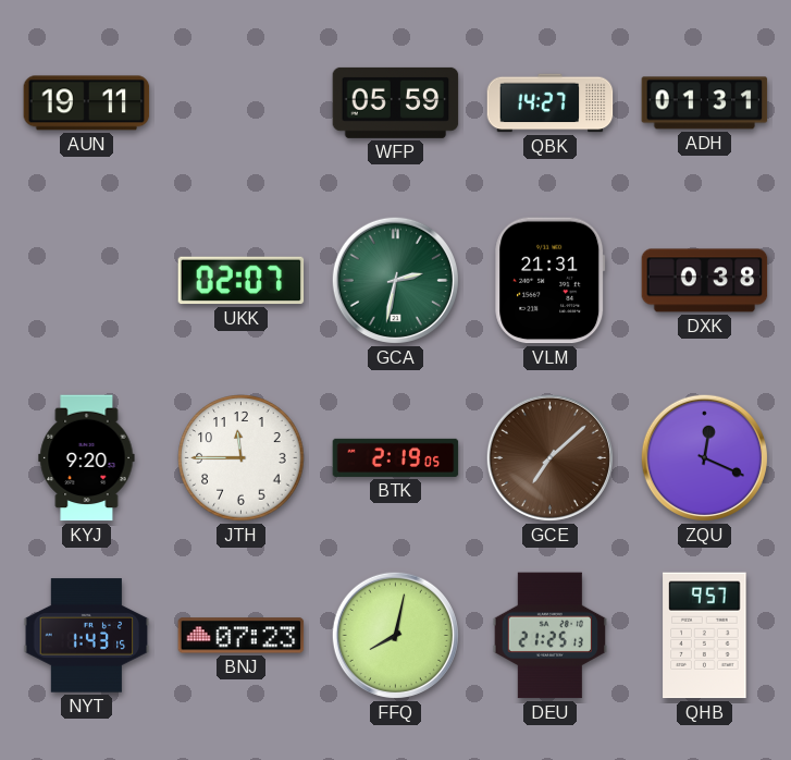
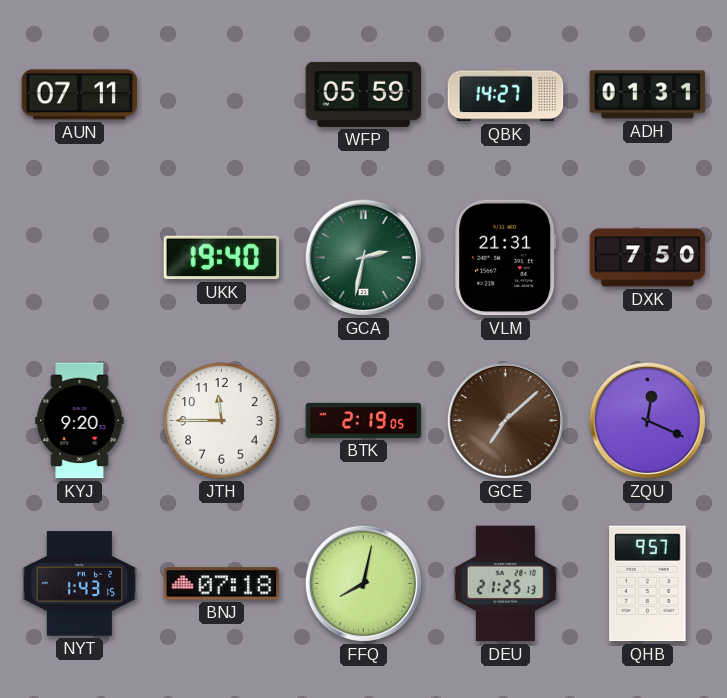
AUN: 19:11 -> 07:11 (80, 95)
UKK: 02:07 -> 19:40 (222, 258)
DXK: 0:38 -> 7:50 (648, 258)
BNJ: 07:23 -> 07:18 (222, 584)
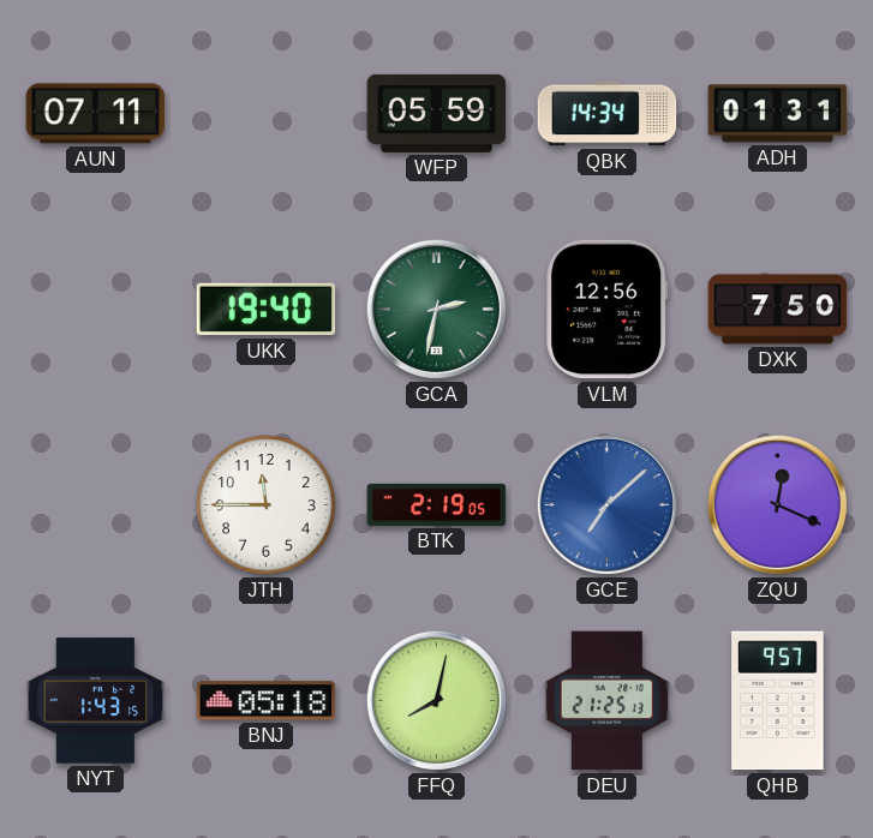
QBK: 14:27 -> 14:34 (608, 114)
VLM: 21:31 -> 12:56 (608, 310)
KYJ: 9:20 -> none (80, 421)
GCE dial: brown -> blue (606, 504)
BNJ: 07:18 -> 05:18 (267, 701)
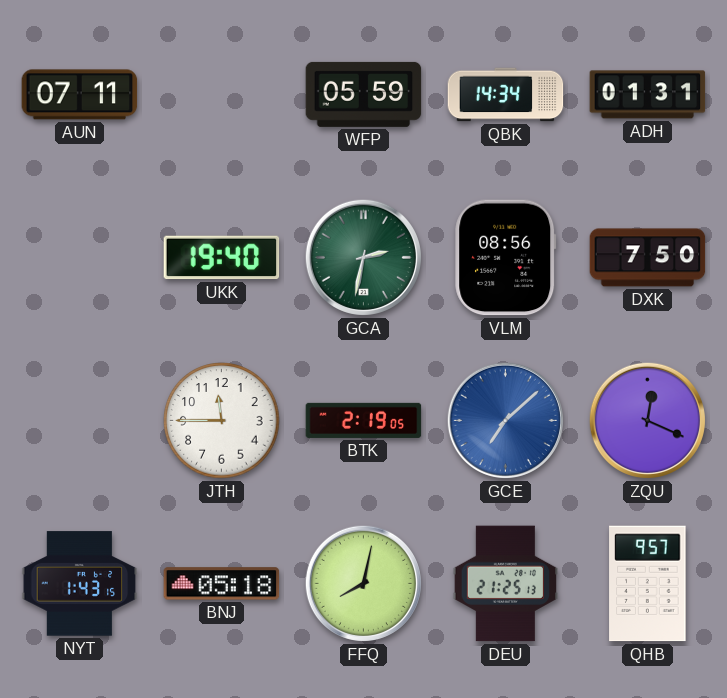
VLM: 12:56 -> 08:56 (506, 258)
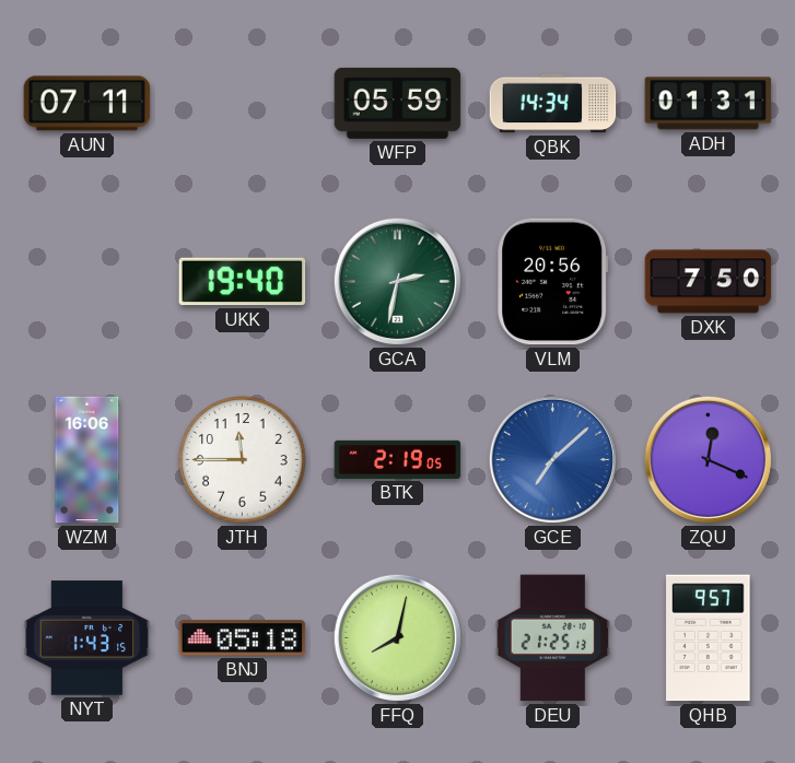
VLM: 08:56 -> 20:56 (553, 282)
WZM: none -> 16:06 (87, 460)
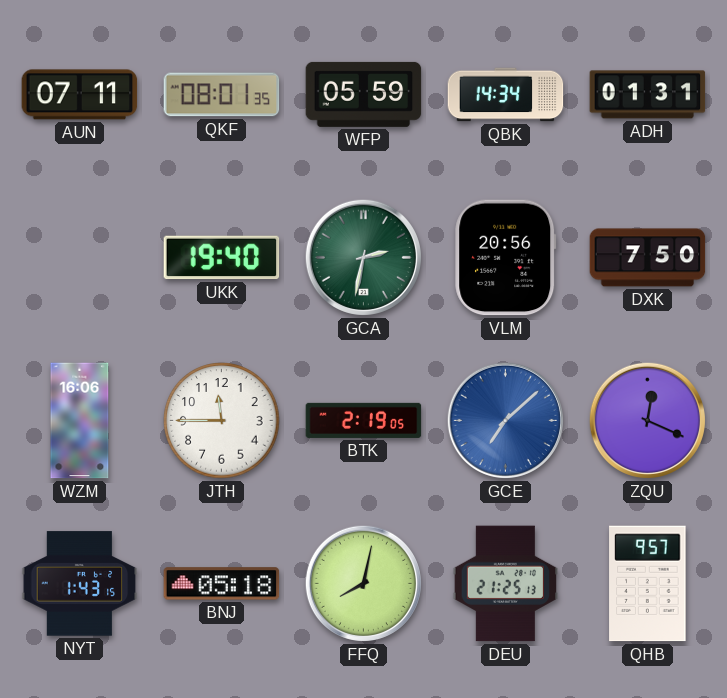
QKF: none -> 08:01 (222, 95)
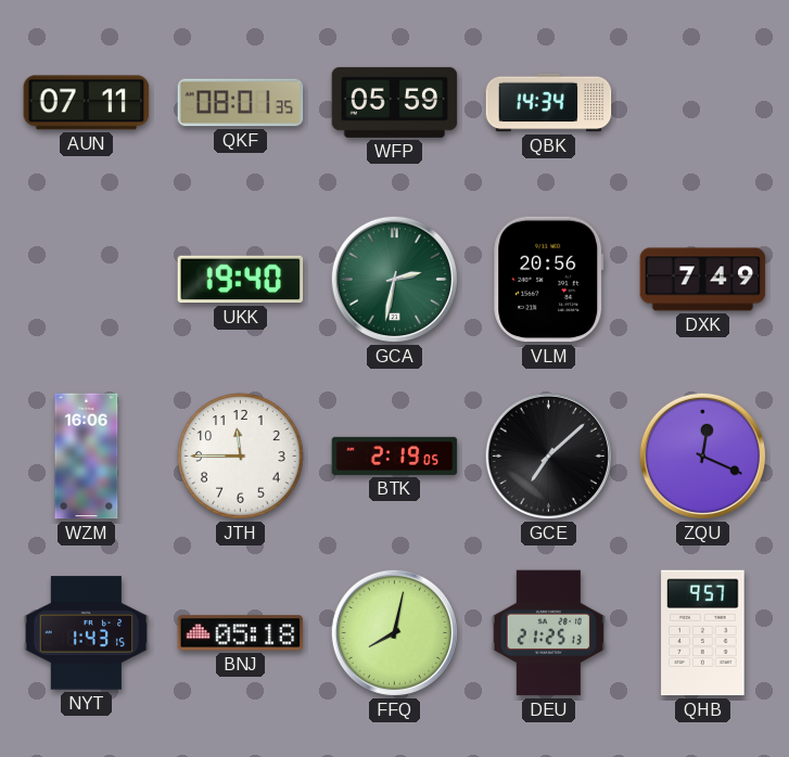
ADH: 01:31 -> none (648, 95)
DXK: 7:50 -> 7:49 (703, 280)
GCE dial: blue -> black (548, 456)
